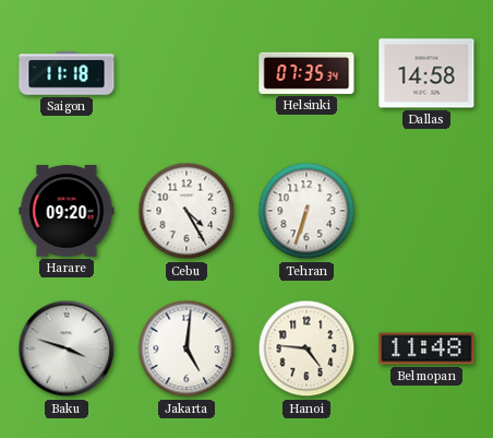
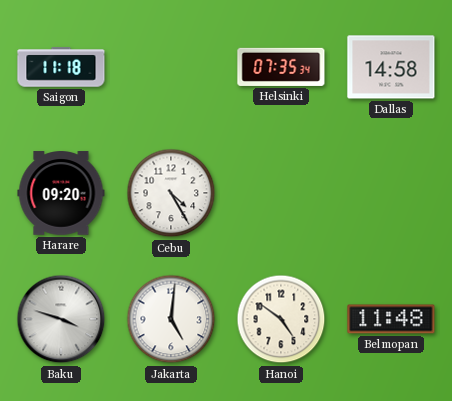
Tehran: 6:33 -> none (306, 211)
Hanoi: 4:46 -> 4:51 (281, 319)
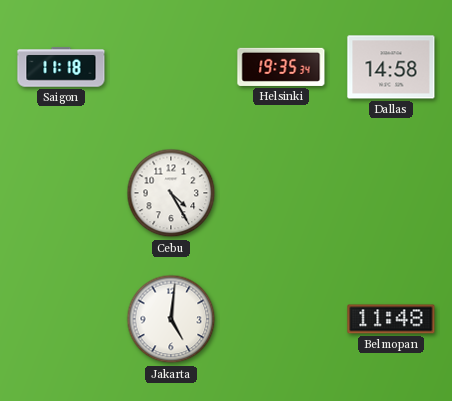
Helsinki: 07:35 -> 19:35 (281, 67)
Harare: 09:20 -> none (61, 193)
Baku: 3:48 -> none (61, 319)
Hanoi: 4:51 -> none (281, 319)
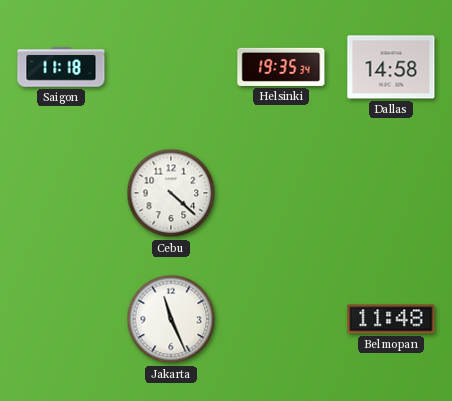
Cebu: 4:25 -> 4:22 (171, 193)
Jakarta: 5:01 -> 11:26 (171, 319)
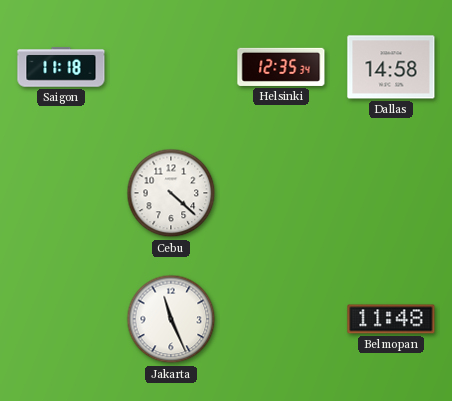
Helsinki: 19:35 -> 12:35 (281, 67)
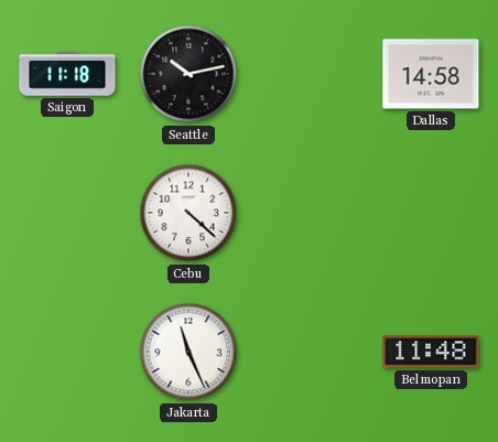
Seattle: none -> 10:13 (188, 74)
Helsinki: 12:35 -> none (281, 67)
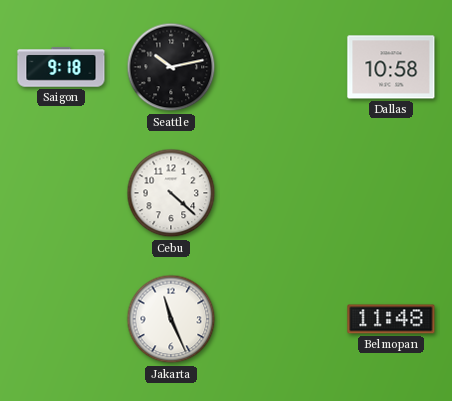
Saigon: 11:18 -> 9:18 (61, 67)
Dallas: 14:58 -> 10:58 (391, 67)
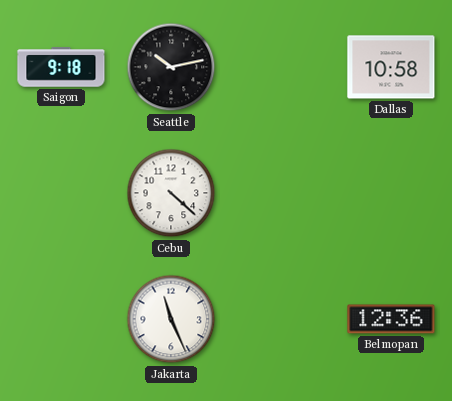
Belmopan: 11:48 -> 12:36 (391, 319)
